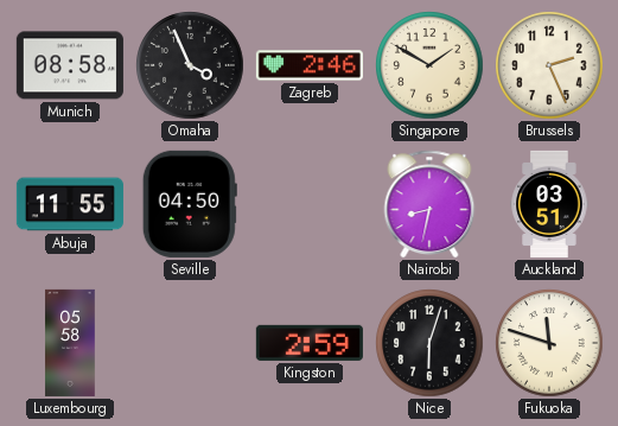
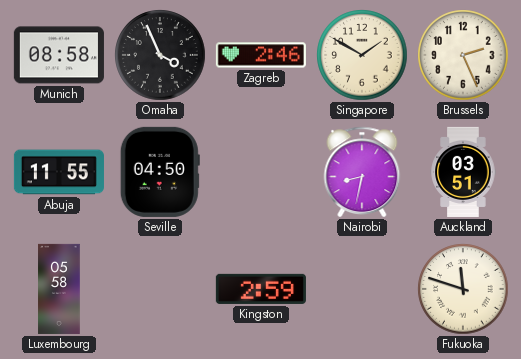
Nice: 6:03 -> none (429, 343)
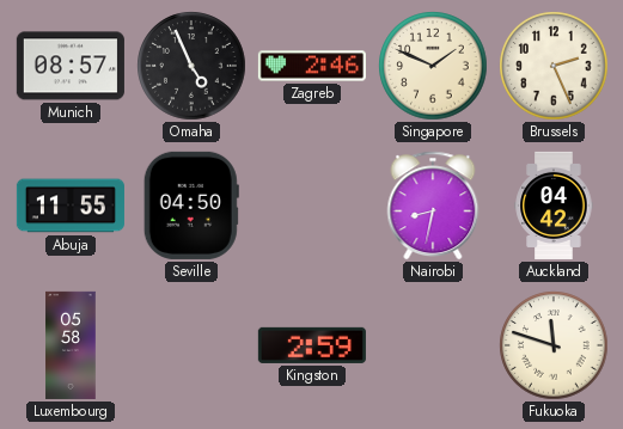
Munich: 08:58 -> 08:57 (71, 66)
Omaha: 3:56 -> 4:56 (191, 66)
Singapore: 1:50 -> 1:49 (433, 66)
Auckland: 03:51 -> 04:42 (554, 206)
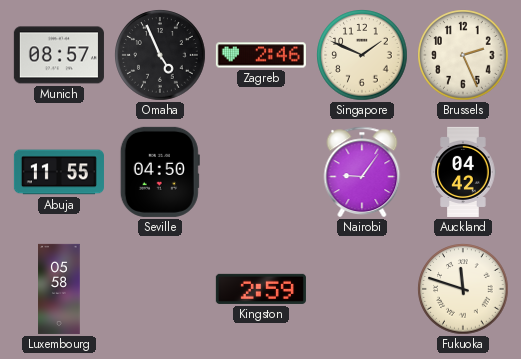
Nairobi: 8:32 -> 9:06 (362, 172)
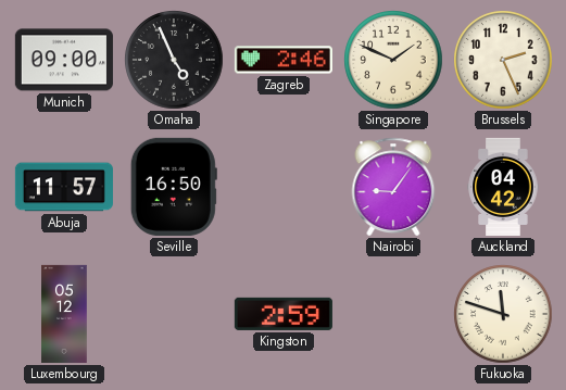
Munich: 08:57 -> 09:00 (64, 60)
Abuja: 11:55 -> 11:57 (64, 187)
Seville: 04:50 -> 16:50 (174, 187)
Luxembourg: 05:58 -> 05:12 (64, 314)
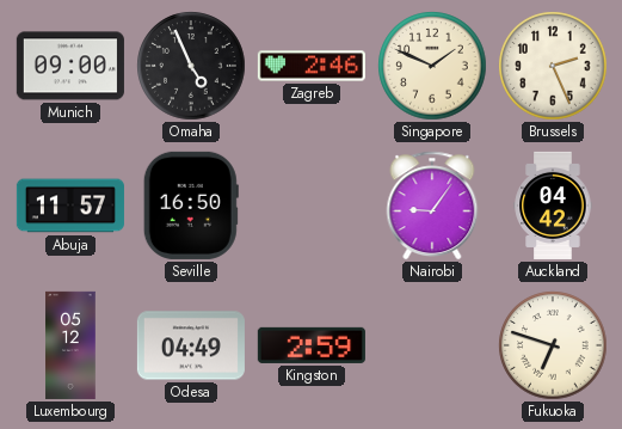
Odesa: none -> 04:49 (191, 345)
Fukuoka: 11:48 -> 6:48 (553, 345)
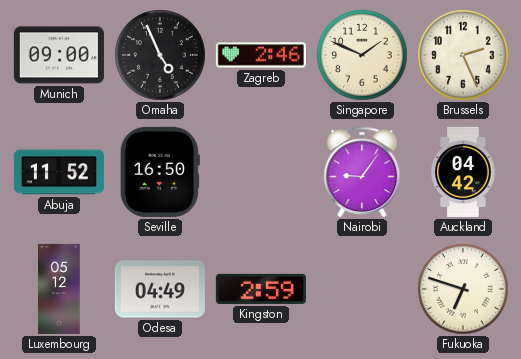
Abuja: 11:57 -> 11:52 (59, 172)
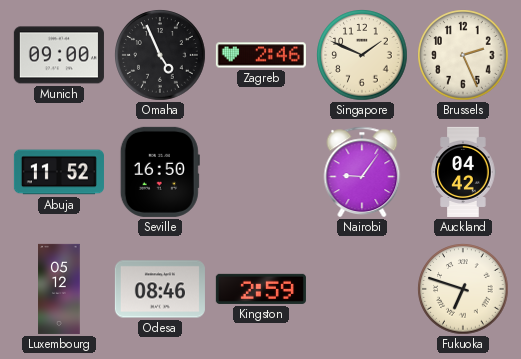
Odesa: 04:49 -> 08:46 (160, 289)
